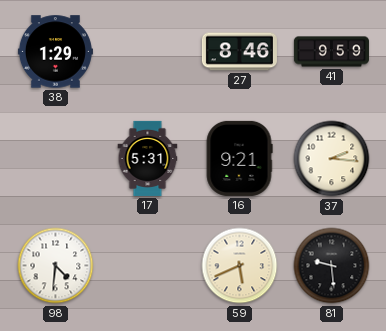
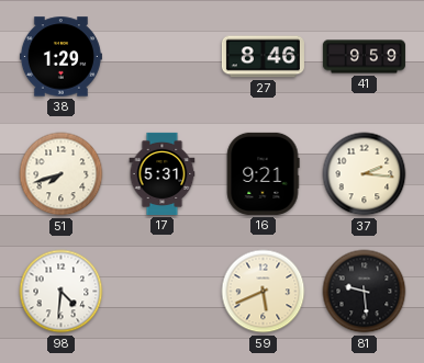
51: none -> 7:42 (62, 174)
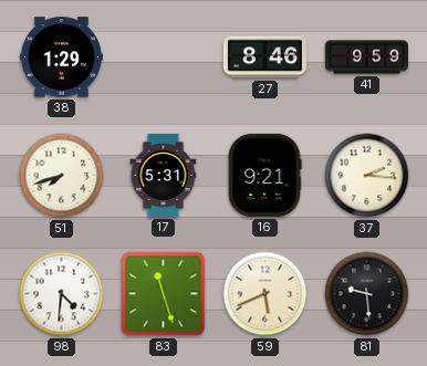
83: none -> 11:27 (164, 294)
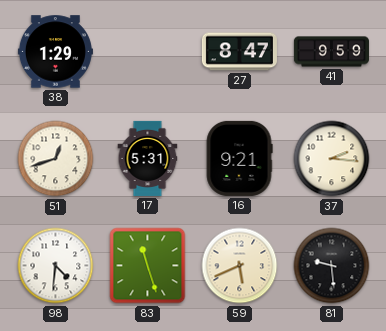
27: 8:46 -> 8:47 (239, 52)
51: 7:42 -> 12:42 (56, 159)
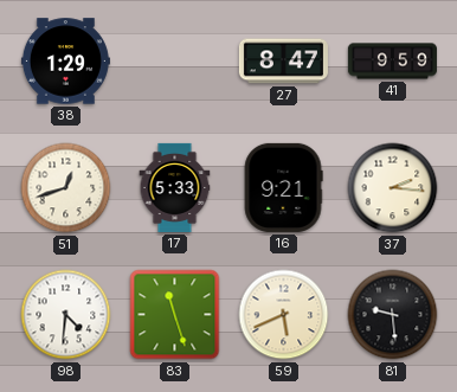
17: 5:31 -> 5:33 (175, 187)
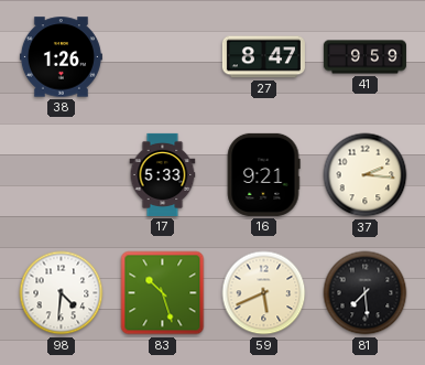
38: 1:29 -> 1:26 (61, 57)
51: 12:42 -> none (66, 188)
83: 11:27 -> 10:27 (163, 293)
81: 9:29 -> 7:29 (366, 293)
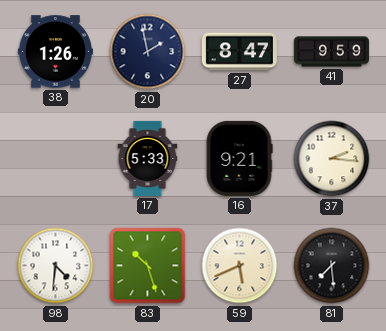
20: none -> 1:58 (148, 52)
